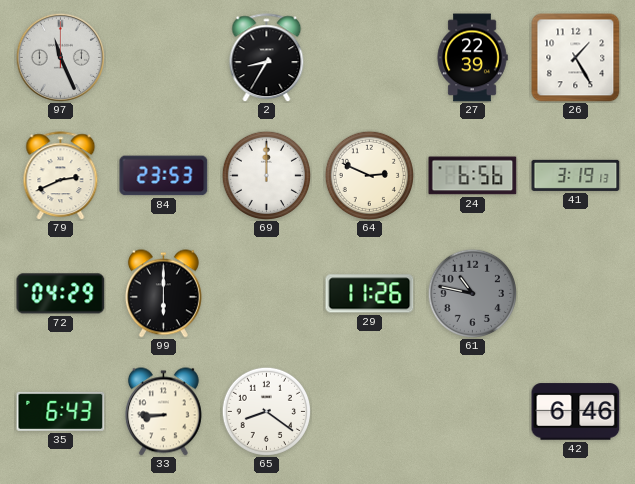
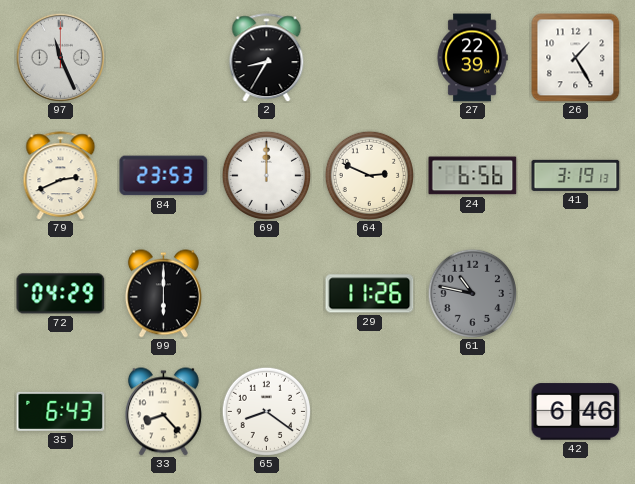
33: 8:45 -> 8:23 (163, 412)
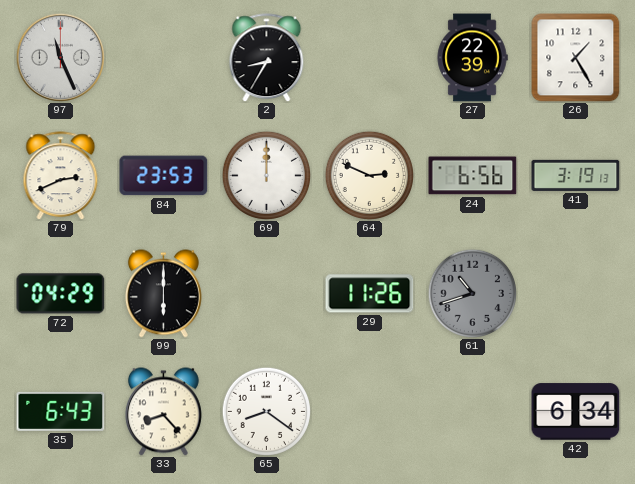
61: 10:47 -> 10:42 (472, 293)
42: 6:46 -> 6:34 (576, 412)
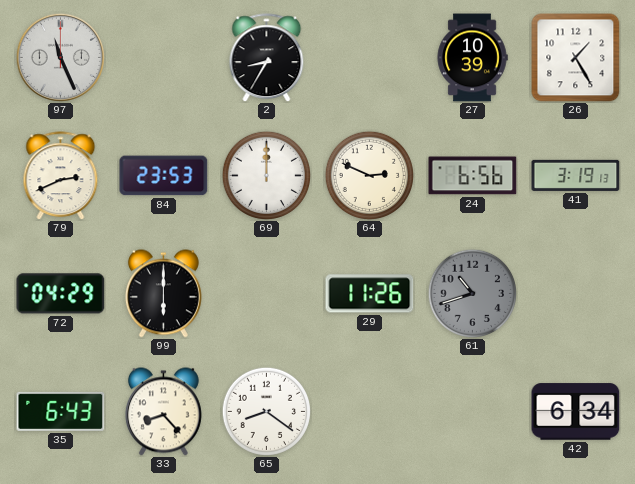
27: 22:39 -> 10:39 (472, 58)
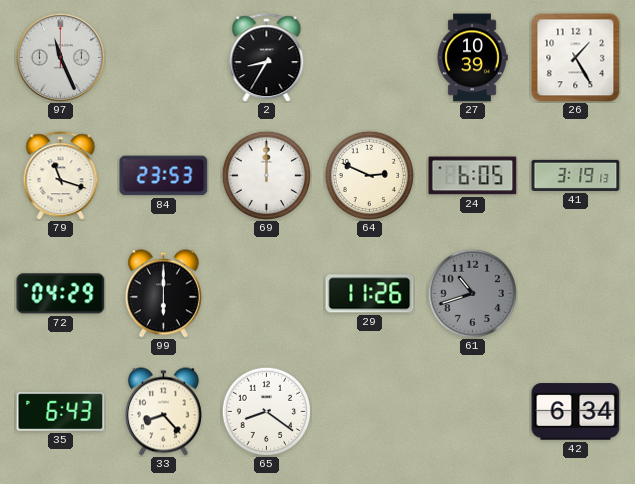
79: 2:41 -> 11:18 (61, 176)
24: 6:56 -> 6:05 (473, 176)
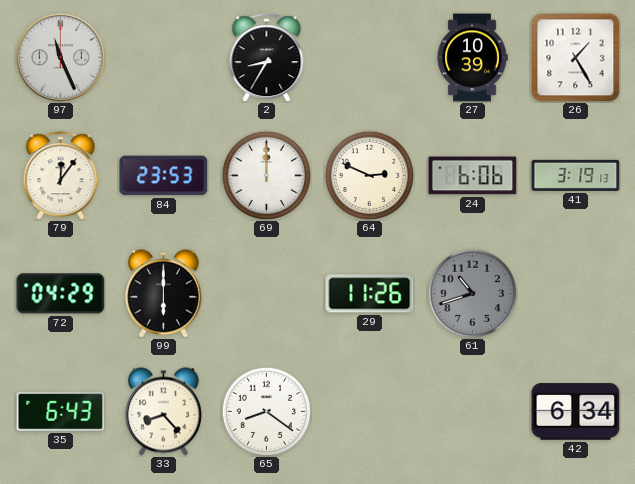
79: 11:18 -> 12:06 (61, 176)
24: 6:05 -> 6:06 (473, 176)
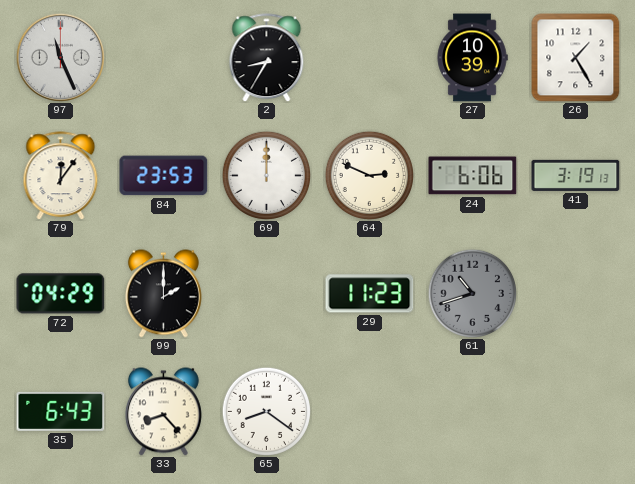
99: 6:00 -> 2:00 (163, 294)
29: 11:26 -> 11:23 (370, 294)
42: 6:34 -> none (576, 412)
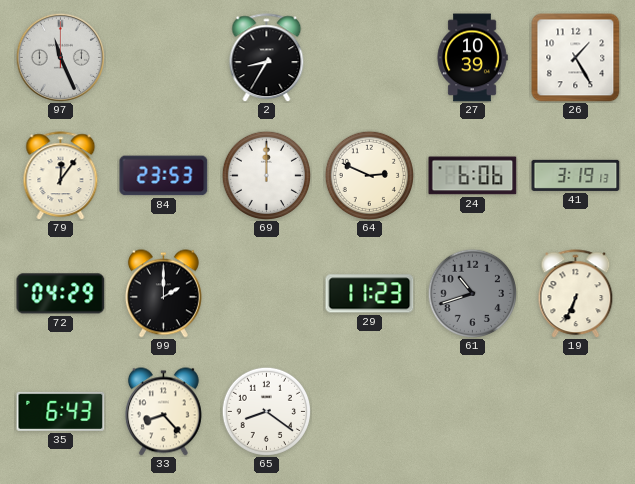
19: none -> 6:34 (576, 294)
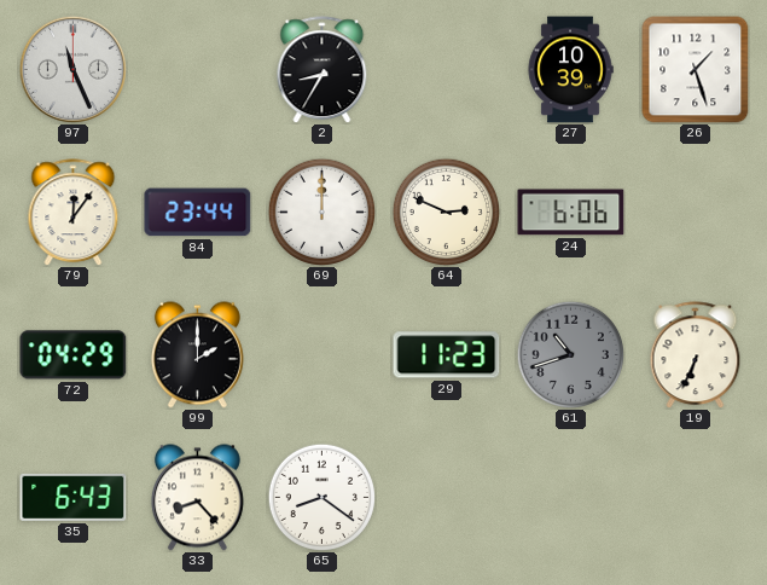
26: 1:25 -> 1:27 (696, 70)
84: 23:53 -> 23:44 (198, 213)
41: 3:19 -> none (576, 175)
